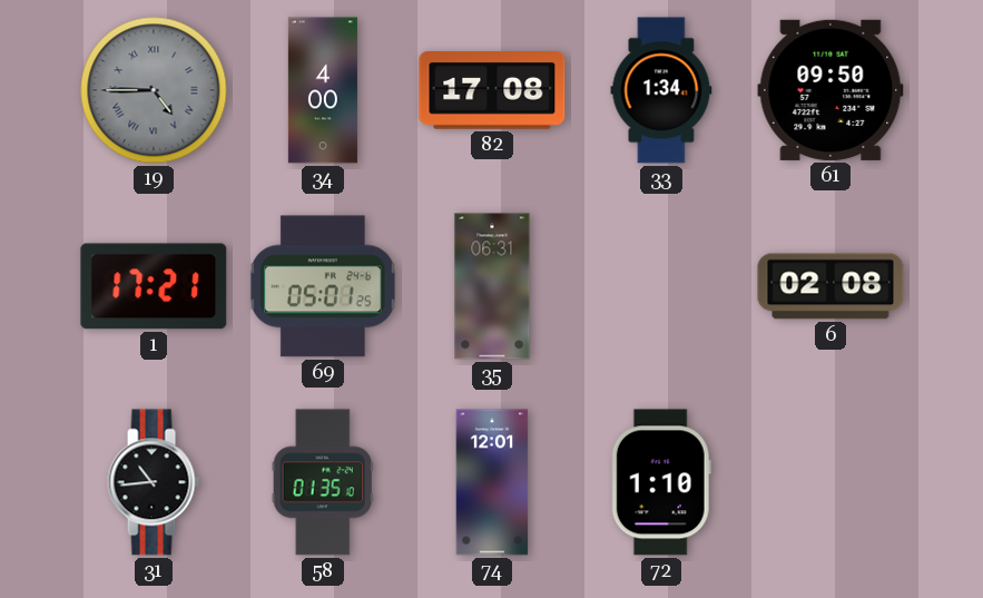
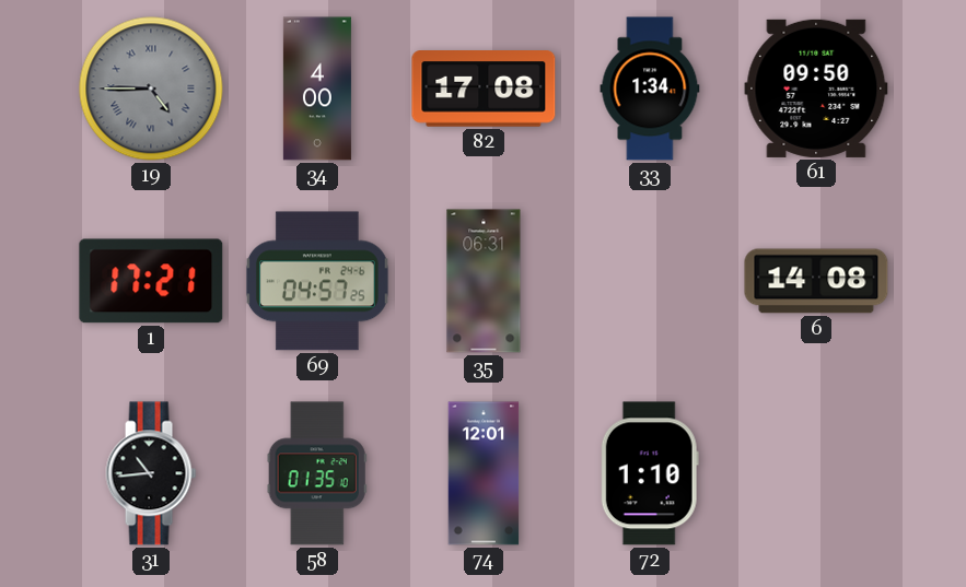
69: 05:01 -> 04:57 (317, 281)
6: 02:08 -> 14:08 (816, 281)
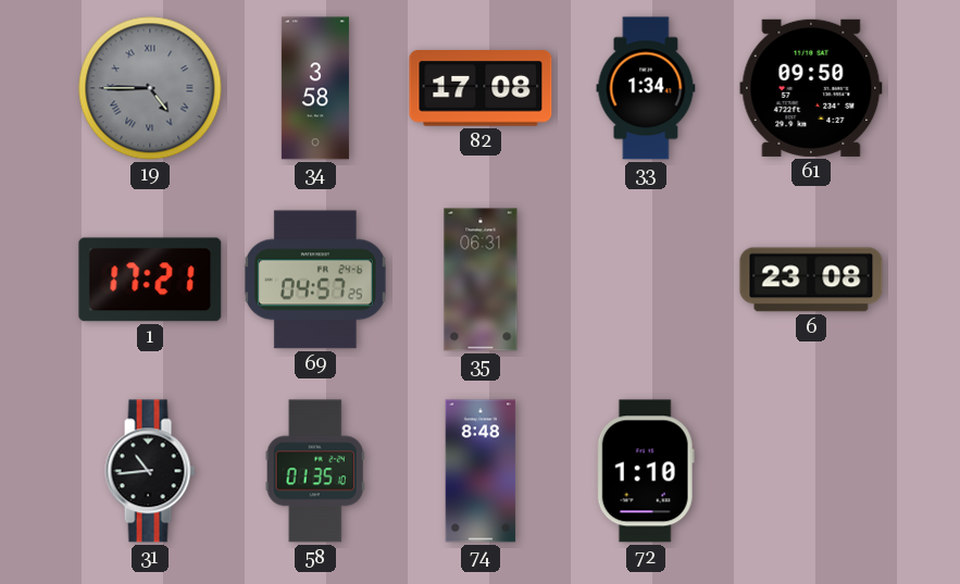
34: 4:00 -> 3:58 (315, 88)
6: 14:08 -> 23:08 (811, 279)
74: 12:01 -> 8:48 (481, 471)
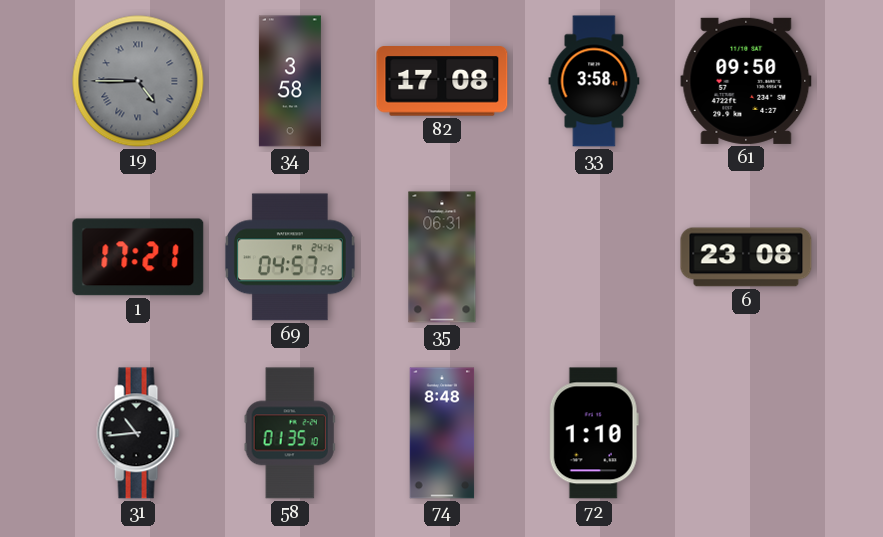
33: 1:34 -> 3:58 (594, 81)
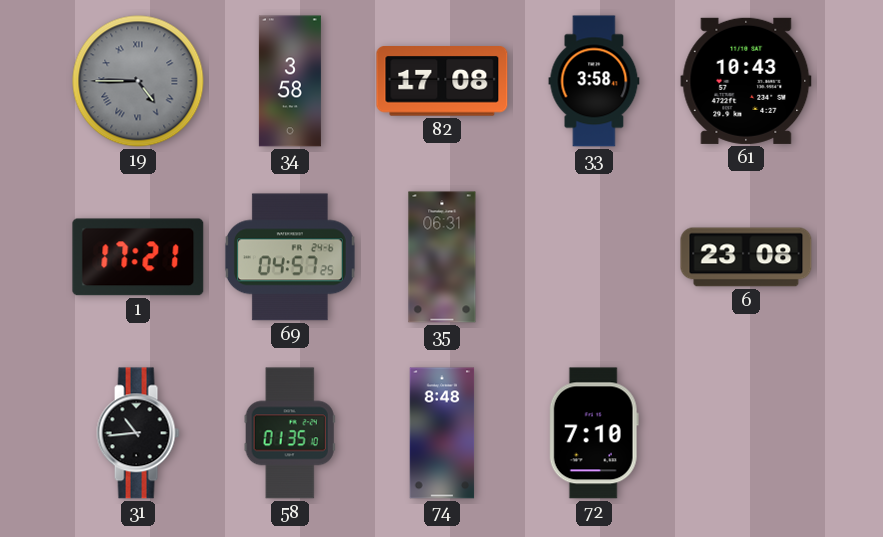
61: 09:50 -> 10:43 (746, 81)
72: 1:10 -> 7:10 (594, 433)
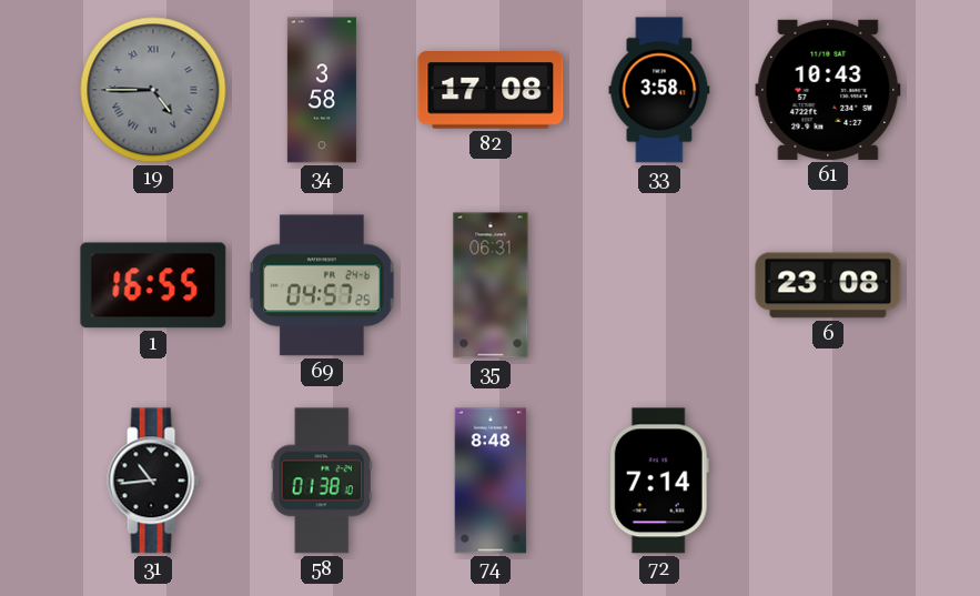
1: 17:21 -> 16:55 (153, 285)
58: 01:35 -> 01:38 (322, 481)
72: 7:10 -> 7:14 (659, 481)
